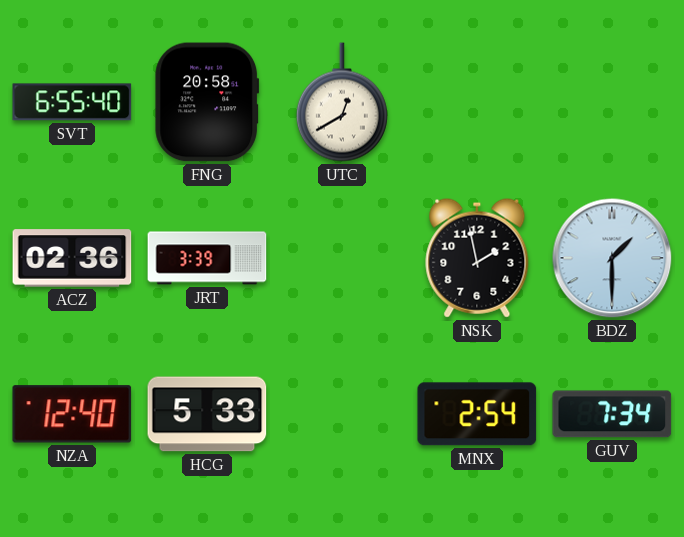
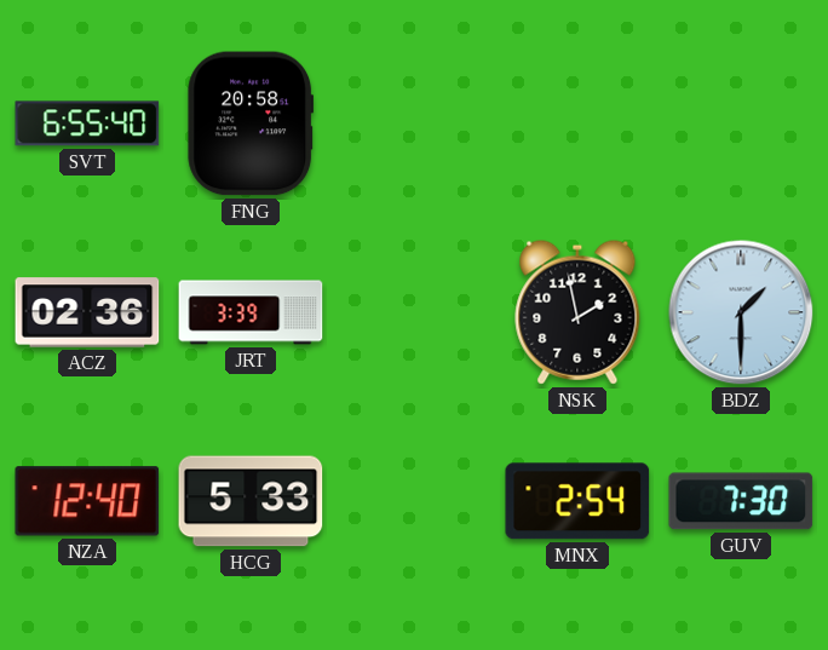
UTC: 12:40 -> none (342, 102)
GUV: 7:34 -> 7:30 (741, 501)
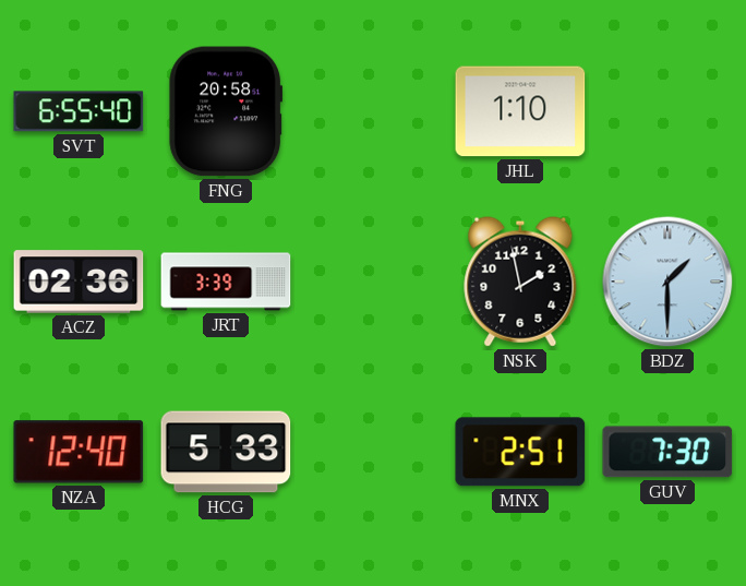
JHL: none -> 1:10 (520, 111)
MNX: 2:54 -> 2:51 (520, 452)
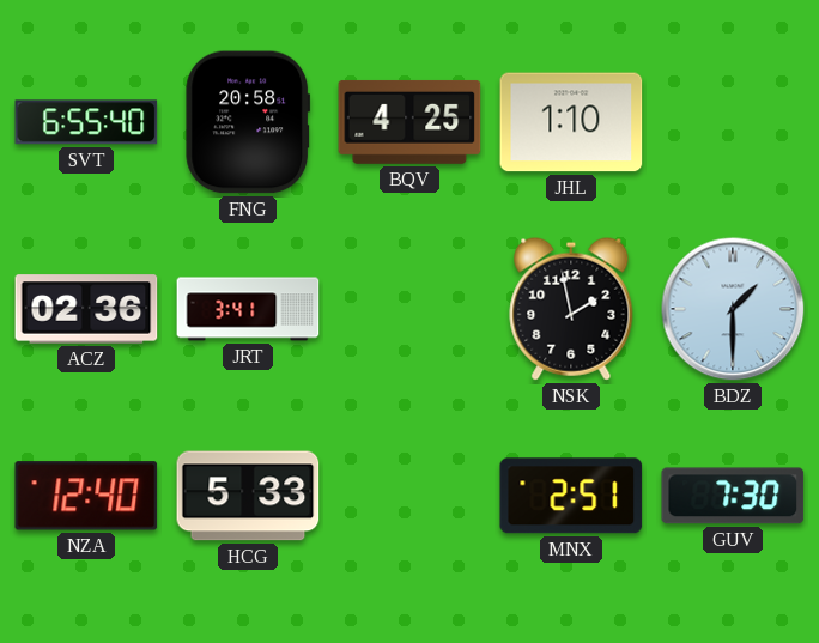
BQV: none -> 4:25 (409, 122)
JRT: 3:39 -> 3:41 (248, 309)
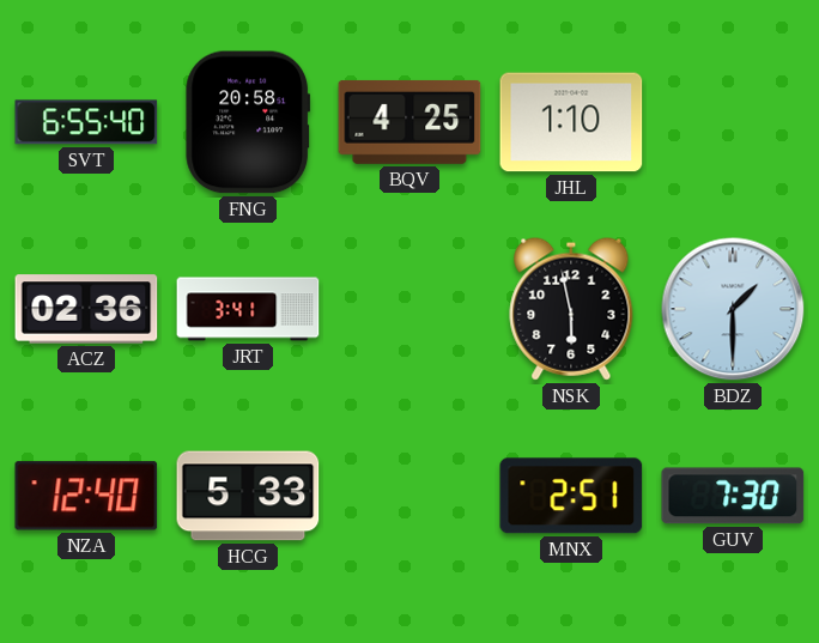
NSK: 1:58 -> 5:58 (571, 309)
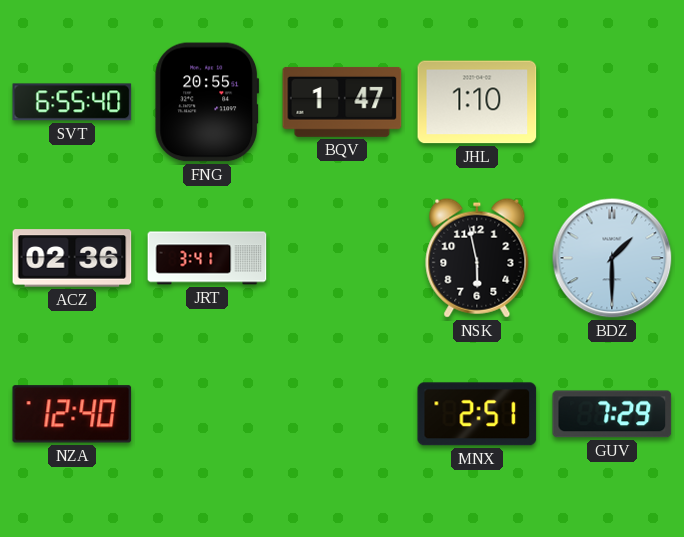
FNG: 20:58 -> 20:55 (207, 102)
BQV: 4:25 -> 1:47 (342, 102)
HCG: 5:33 -> none (248, 496)
GUV: 7:30 -> 7:29 (612, 414)
